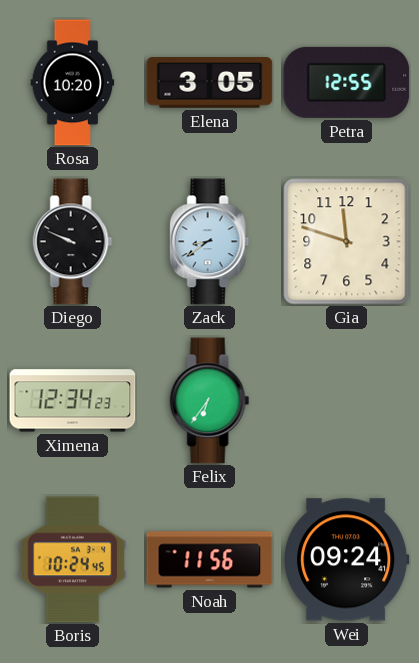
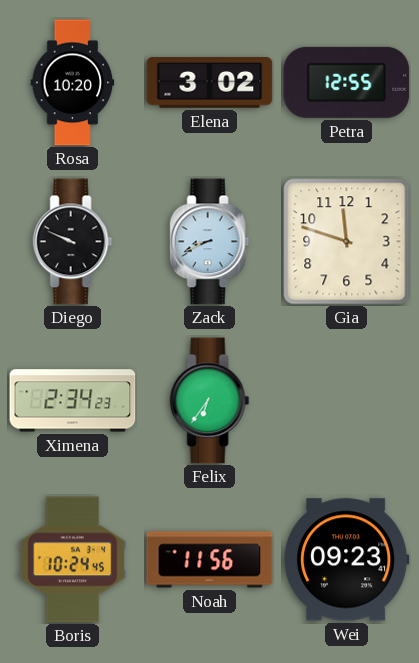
Elena: 3:05 -> 3:02 (210, 83)
Zack: 8:39 -> 8:41 (210, 242)
Ximena: 12:34 -> 2:34 (73, 401)
Wei: 09:24 -> 09:23 (347, 560)
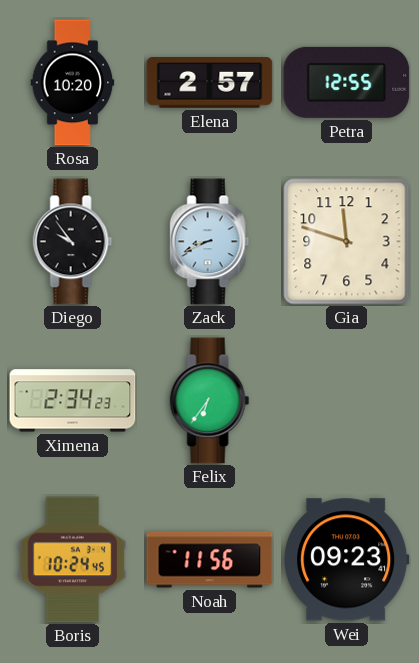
Elena: 3:02 -> 2:57 (210, 83)
Diego: 9:49 -> 9:54 (73, 242)
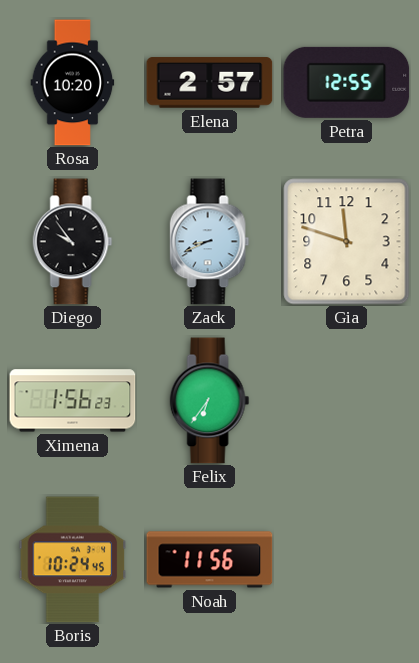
Ximena: 2:34 -> 1:56 (73, 401)
Wei: 09:23 -> none (347, 560)
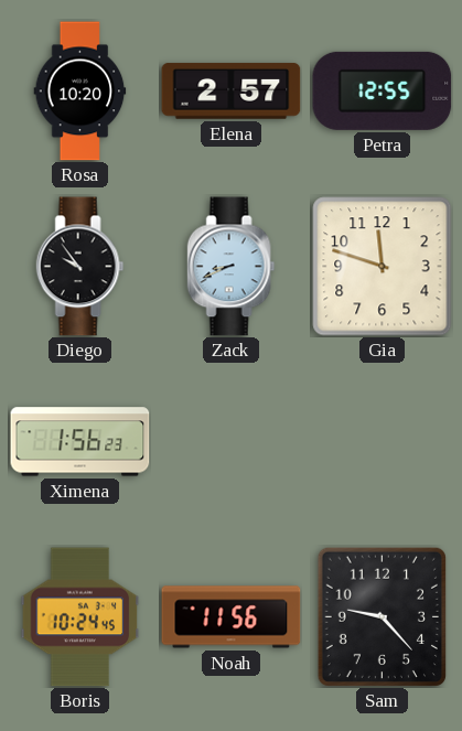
Felix: 6:36 -> none (210, 401)
Sam: none -> 9:23 (382, 616)
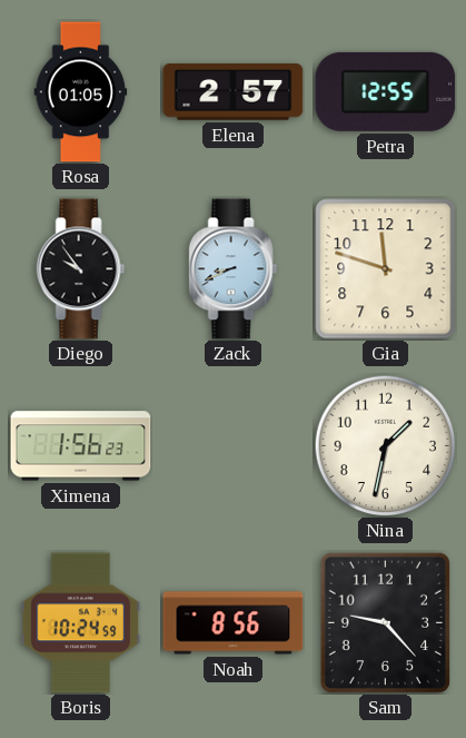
Rosa: 10:20 -> 01:05 (81, 92)
Nina: none -> 1:32 (385, 445)
Boris: 10:24:45 -> 10:24:59 (81, 623)
Noah: 11:56 -> 8:56 (234, 623)
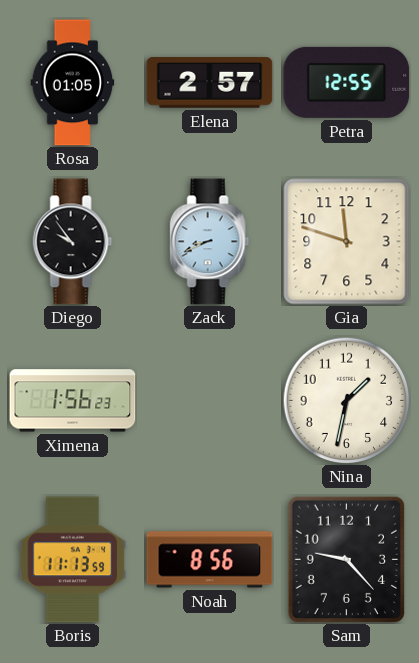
Boris: 10:24 -> 11:13 (73, 560)
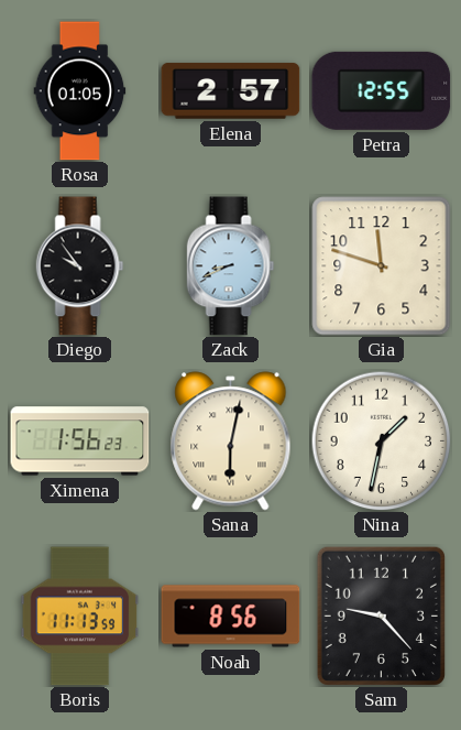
Sana: none -> 6:02 (231, 442)
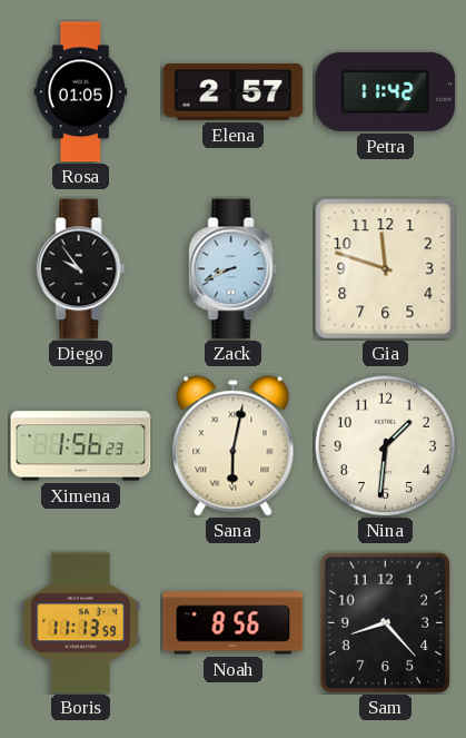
Petra: 12:55 -> 11:42 (386, 91)
Nina: 1:32 -> 1:31 (385, 445)
Sam: 9:23 -> 8:23 (385, 622)
